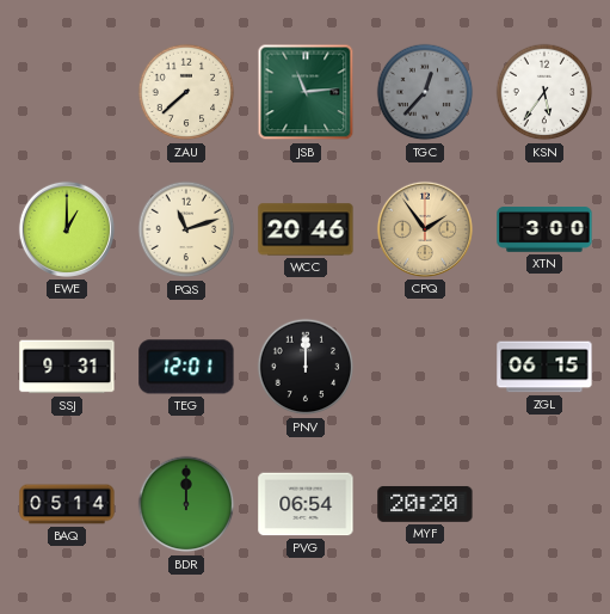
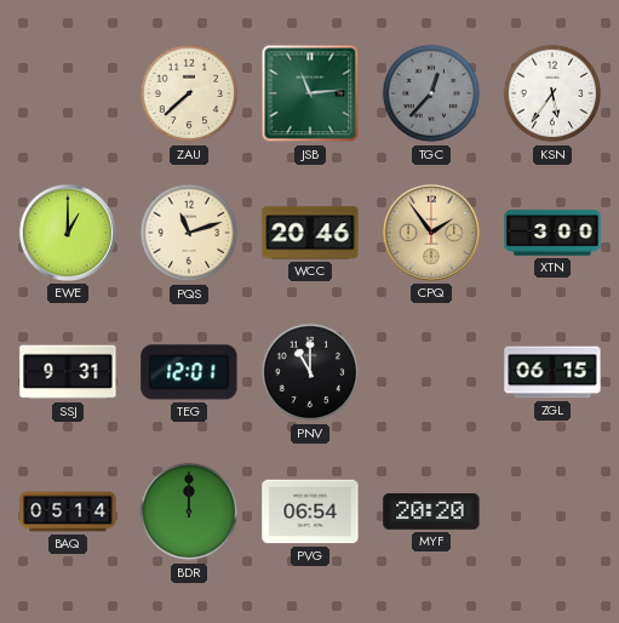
PNV: 12:00 -> 11:00 (310, 372)
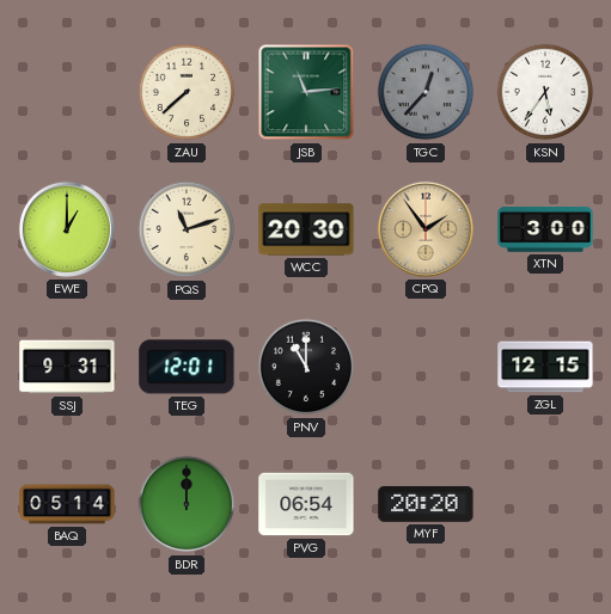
WCC: 20:46 -> 20:30 (306, 229)
ZGL: 06:15 -> 12:15 (545, 367)
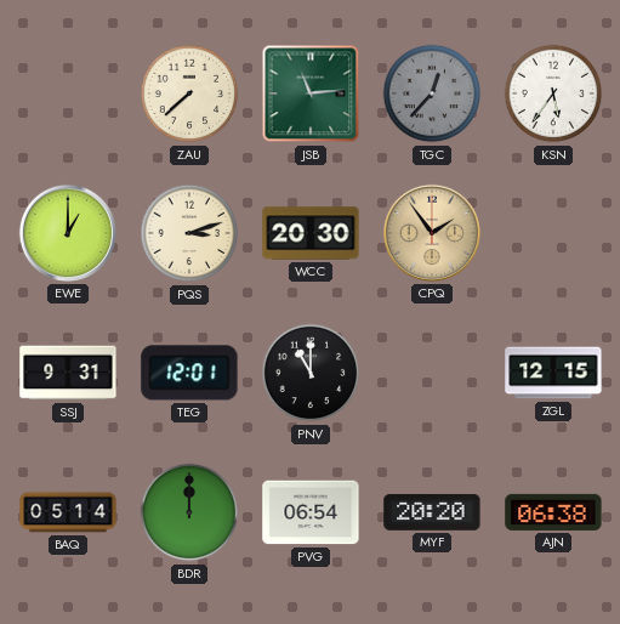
PQS: 11:12 -> 3:12 (189, 233)
XTN: 3:00 -> none (545, 229)
AJN: none -> 06:38 (553, 512)
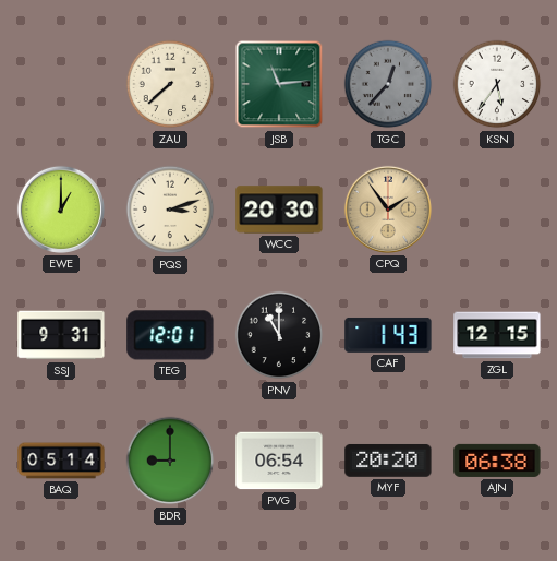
CAF: none -> 1:43 (388, 335)
BDR: 12:00 -> 9:00 (170, 461)
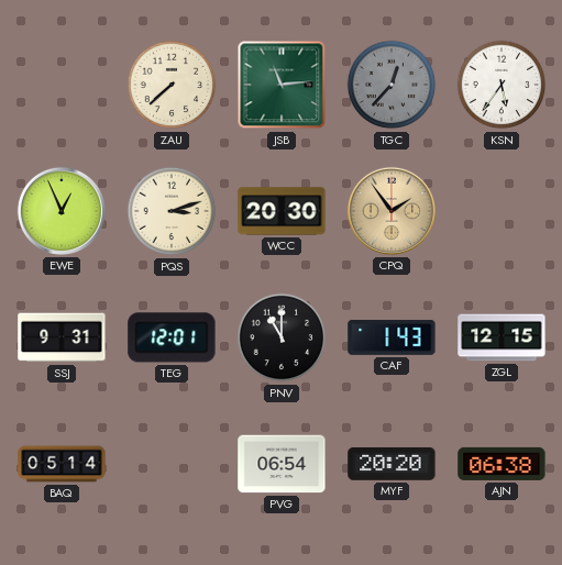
EWE: 1:00 -> 12:56 (62, 211)
BDR: 9:00 -> none (170, 461)
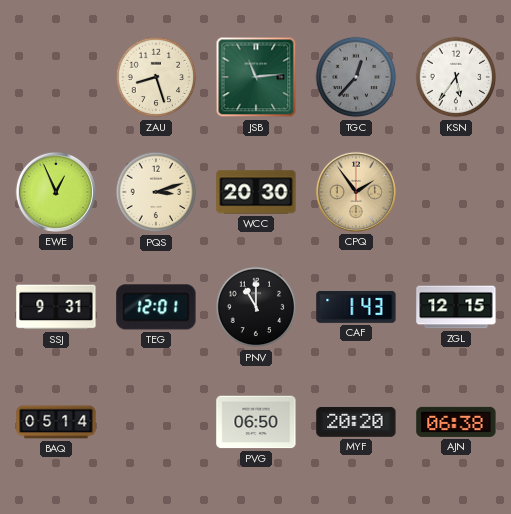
ZAU: 7:38 -> 8:27 (156, 77)
PVG: 06:54 -> 06:50 (256, 422)
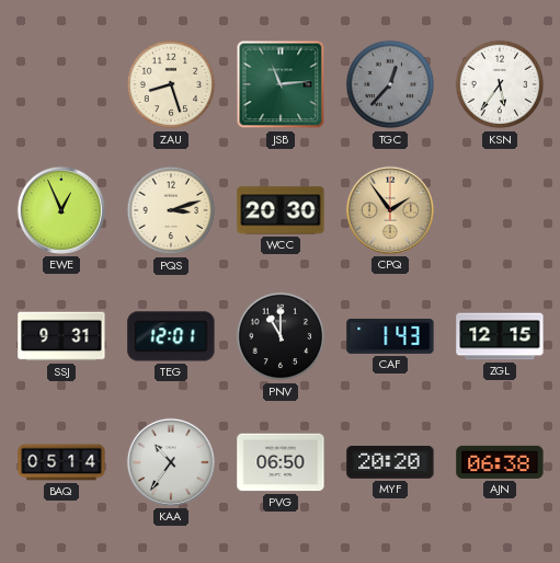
KAA: none -> 10:36 (171, 462)
